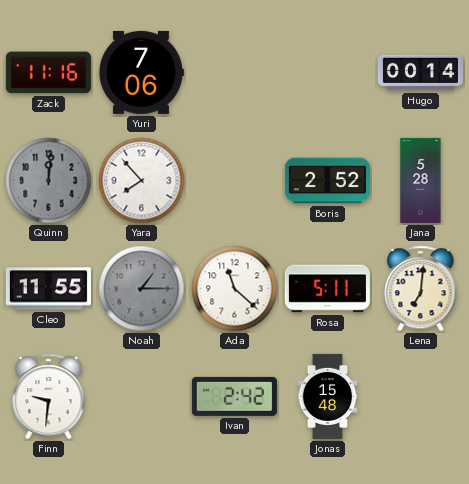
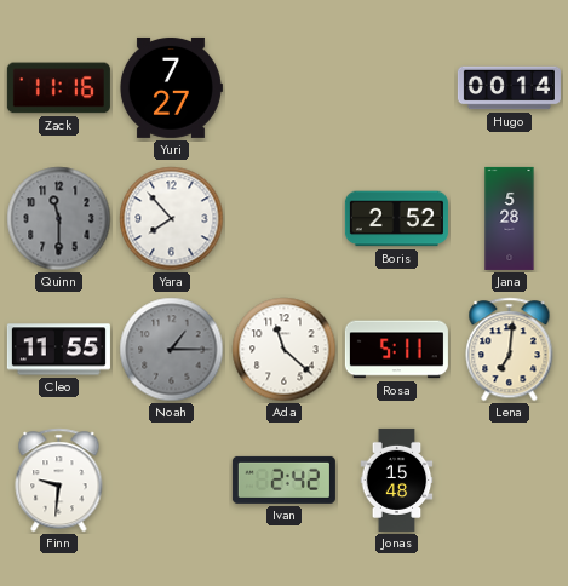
Yuri: 7:06 -> 7:27 (171, 87)
Quinn: 12:01 -> 11:30 (59, 219)
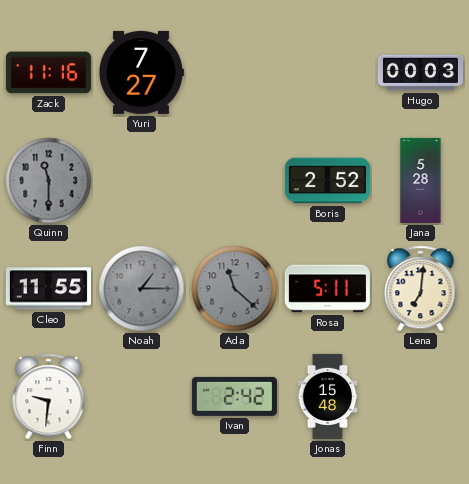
Hugo: 00:14 -> 00:03 (420, 73)
Yara: 7:53 -> none (172, 219)
Ada dial: white -> grey (235, 289)
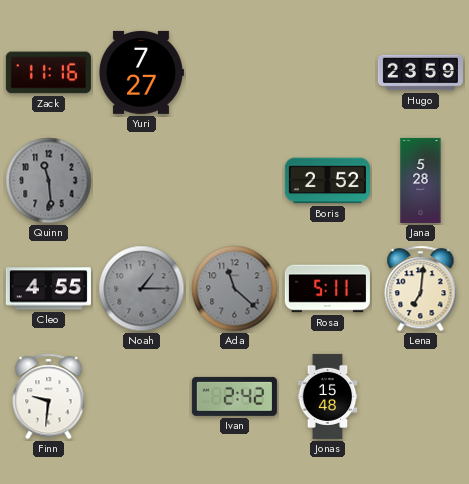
Hugo: 00:03 -> 23:59 (420, 73)
Quinn: 11:30 -> 11:29 (49, 181)
Cleo: 11:55 -> 4:55 (48, 289)
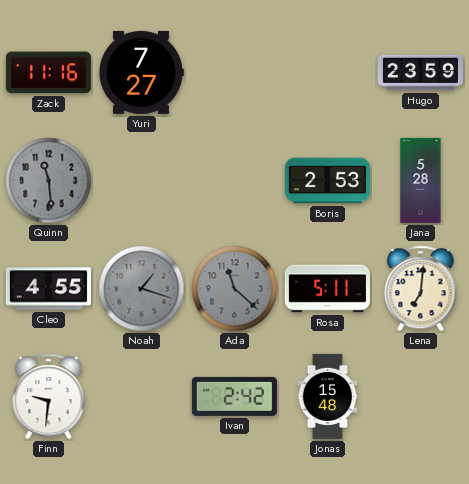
Boris: 2:52 -> 2:53 (327, 181)
Noah: 1:15 -> 1:18 (142, 289)
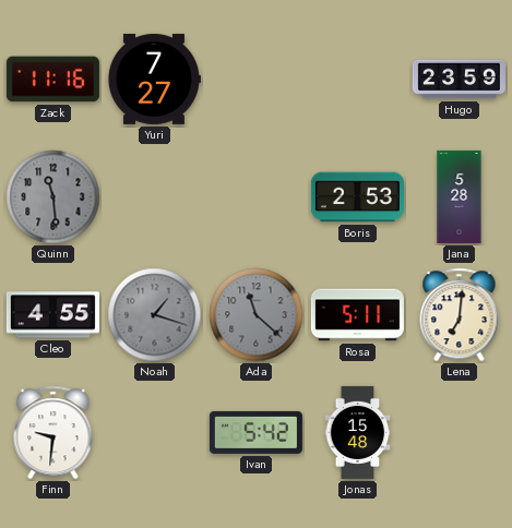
Ivan: 2:42 -> 5:42 (255, 432)
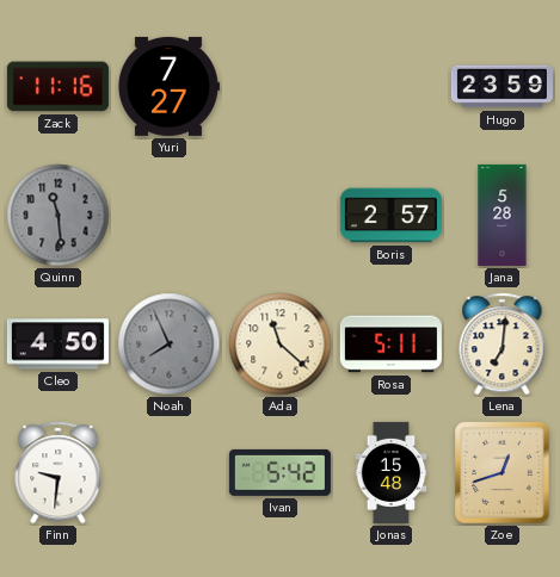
Boris: 2:53 -> 2:57 (390, 216)
Cleo: 4:55 -> 4:50 (57, 345)
Noah: 1:18 -> 7:56 (170, 345)
Ada dial: grey -> cream (281, 345)
Zoe: none -> 12:42 (503, 473)
